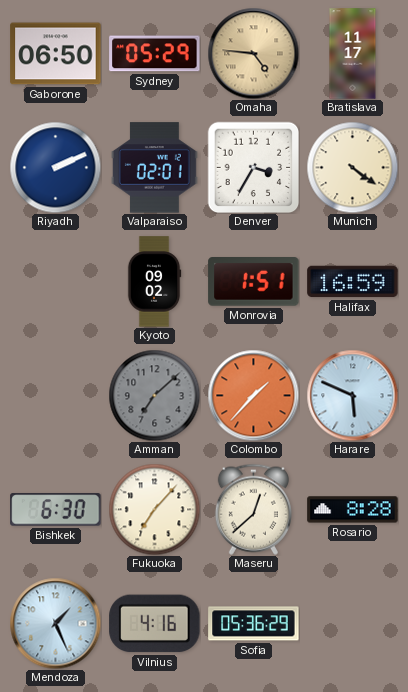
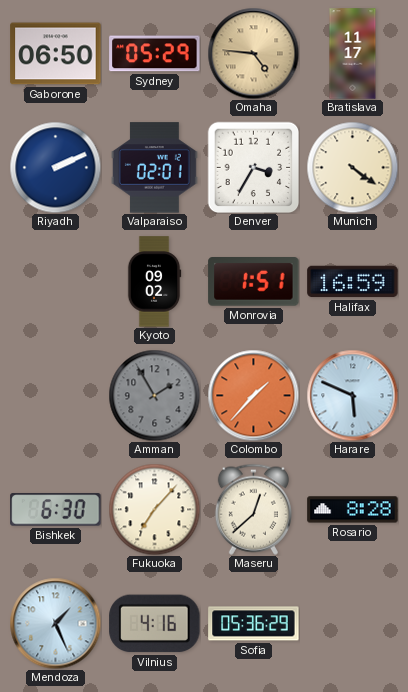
Amman: 7:08 -> 1:55 (154, 395)
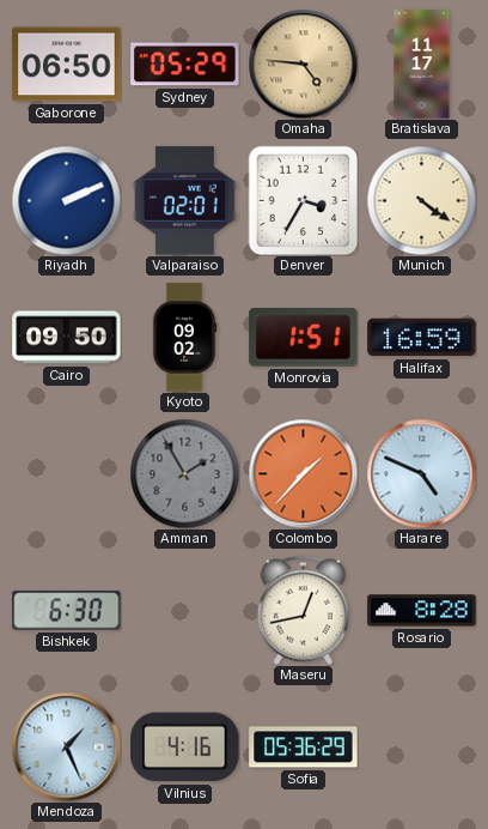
Cairo: none -> 09:50 (67, 338)
Harare: 5:49 -> 4:49 (421, 473)
Fukuoka: 7:07 -> none (154, 509)
Maseru: 12:38 -> 12:43 (303, 610)
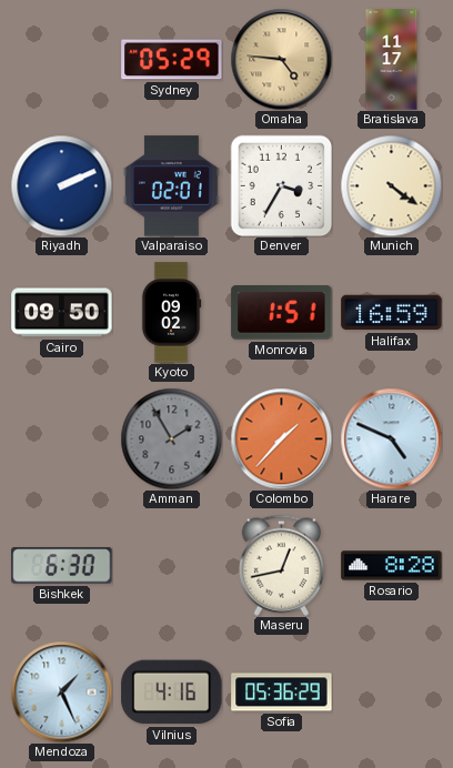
Gaborone: 06:50 -> none (67, 65)
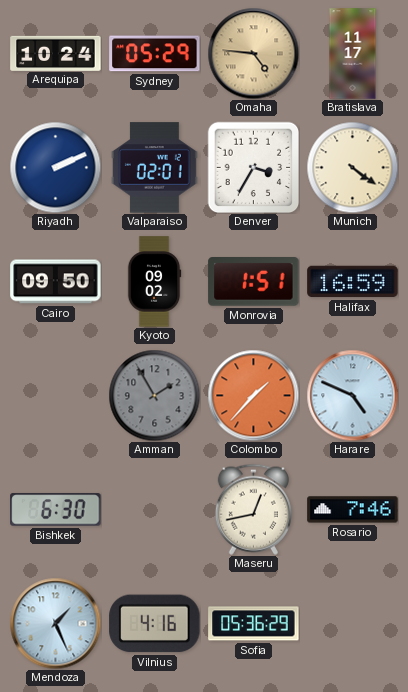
Arequipa: none -> 10:24 (56, 53)
Rosario: 8:28 -> 7:46 (353, 510)
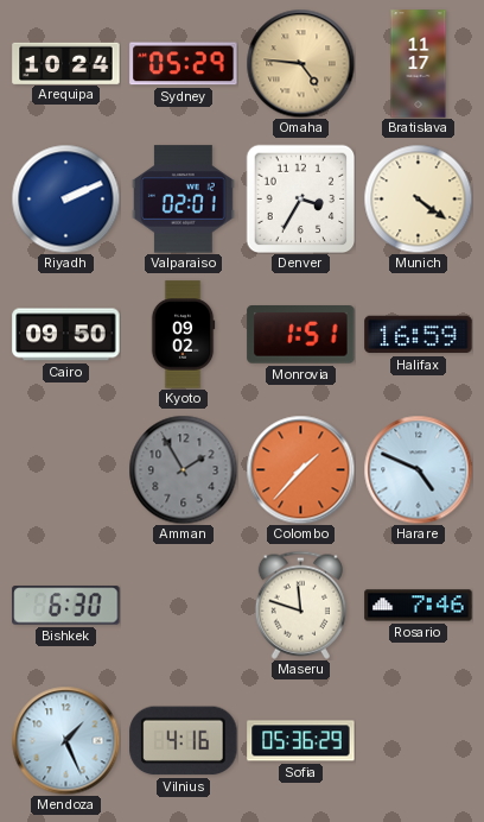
Maseru: 12:43 -> 11:48 (300, 605)
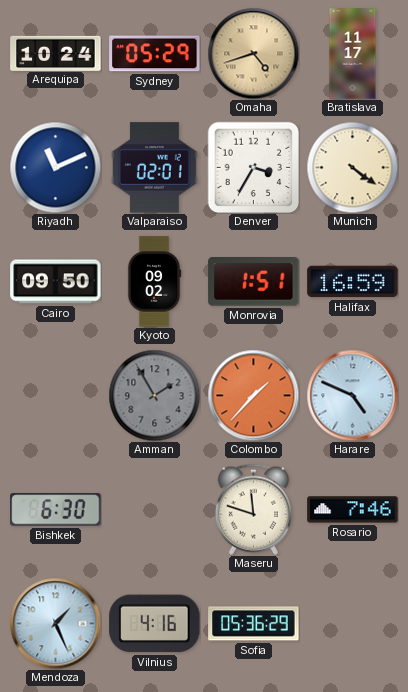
Omaha: 4:46 -> 4:42 (253, 53)
Riyadh: 2:11 -> 11:11 (55, 167)
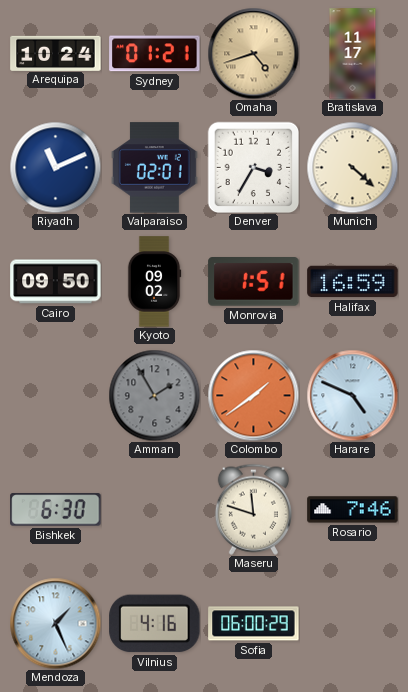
Sydney: 05:29 -> 01:21 (155, 54)
Munich: 4:21 -> 4:22 (352, 167)
Colombo: 1:37 -> 1:39 (253, 395)
Sofia: 05:36 -> 06:00 (254, 624)
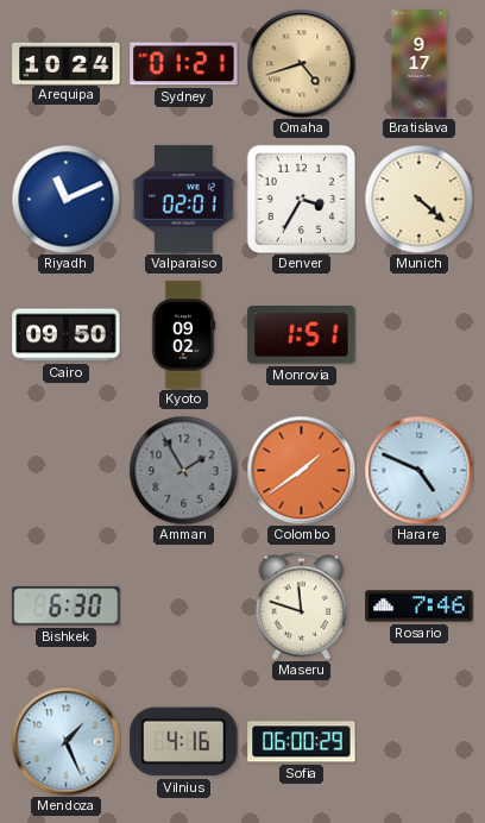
Bratislava: 11:17 -> 9:17 (420, 64)
Halifax: 16:59 -> none (353, 282)
